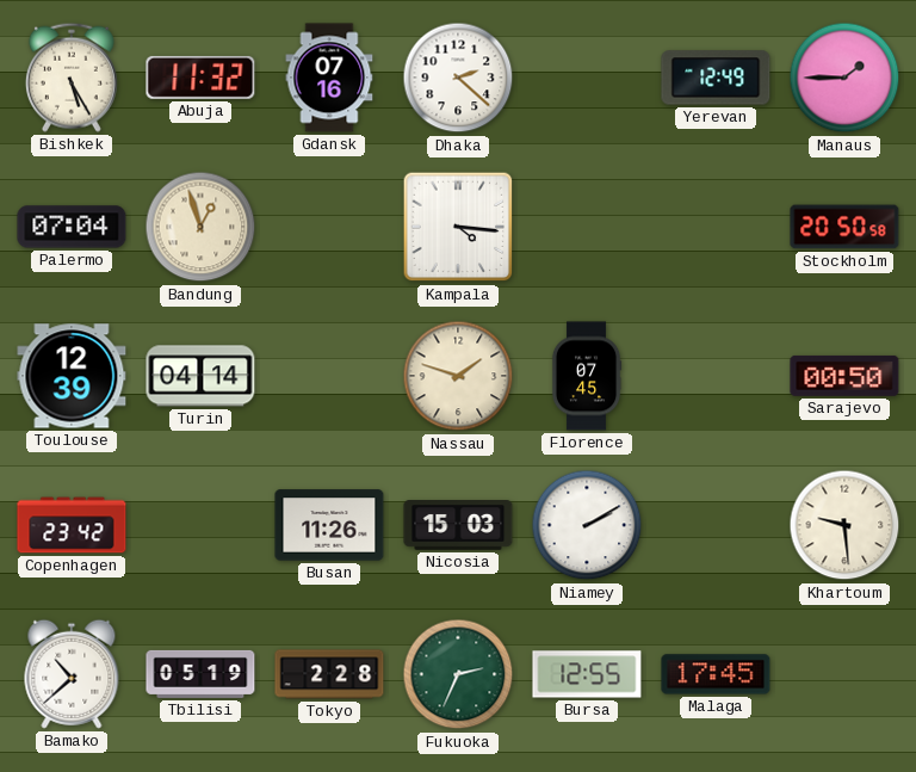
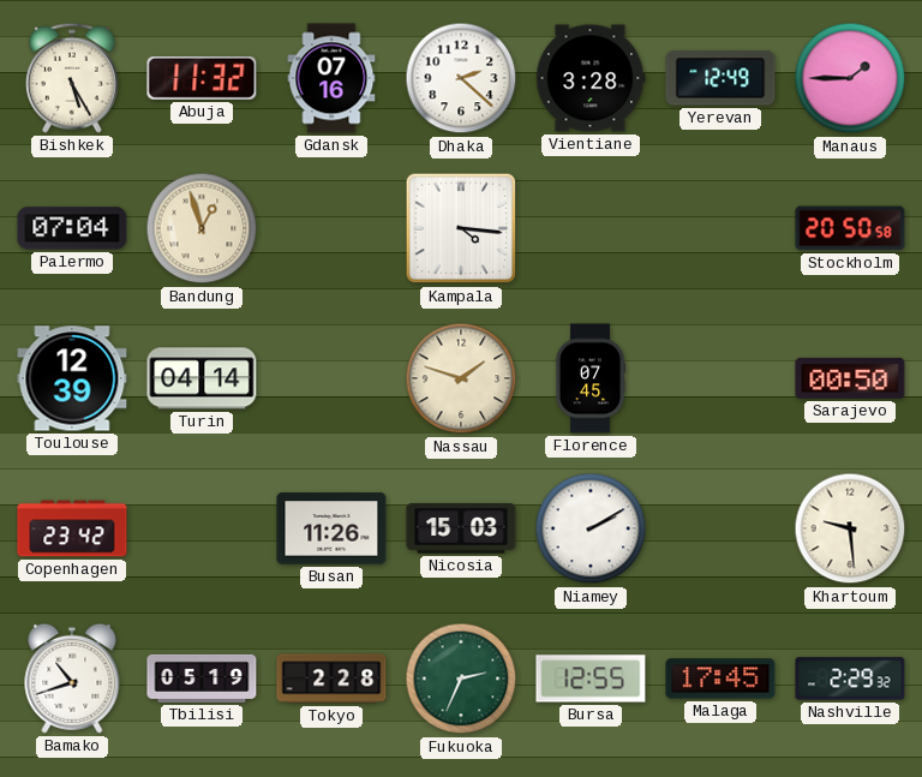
Vientiane: none -> 3:28 (591, 78)
Bamako: 10:38 -> 10:42 (72, 679)
Nashville: none -> 2:29 (850, 679)
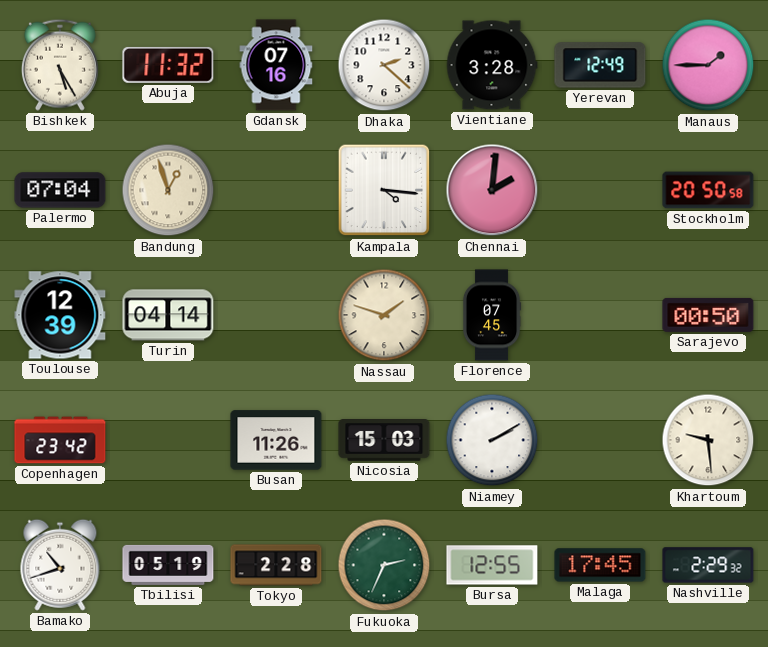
Chennai: none -> 2:01 (492, 190)
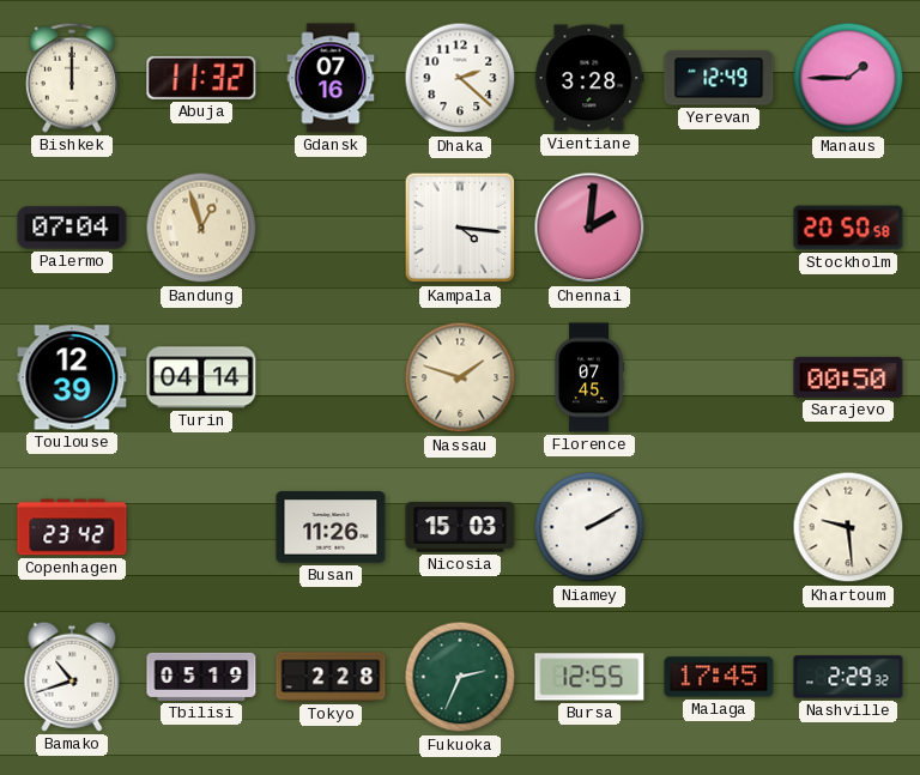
Bishkek: 5:25 -> 12:00 (72, 78)
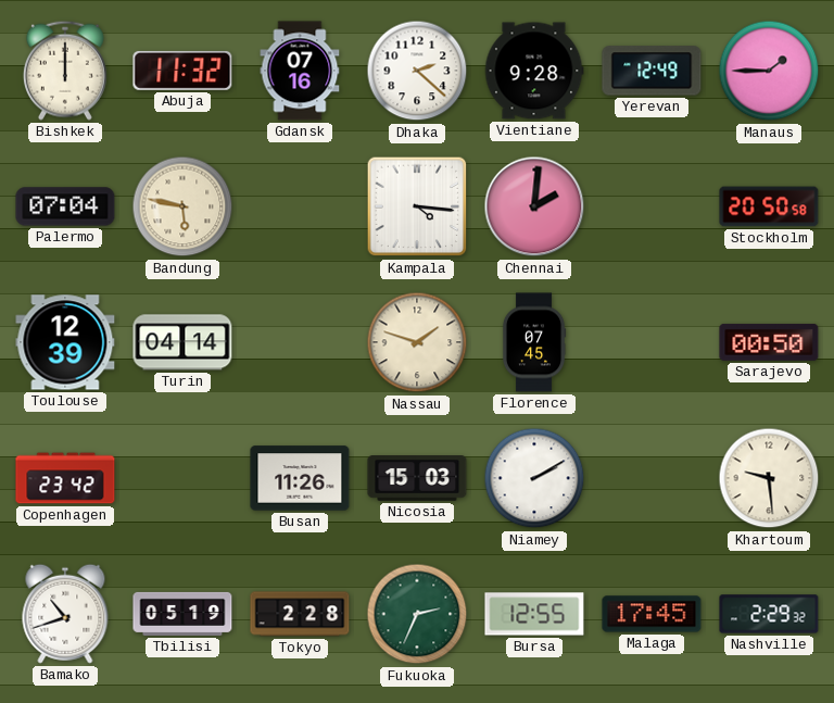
Vientiane: 3:28 -> 9:28 (534, 71)
Bandung: 12:57 -> 5:47 (182, 206)
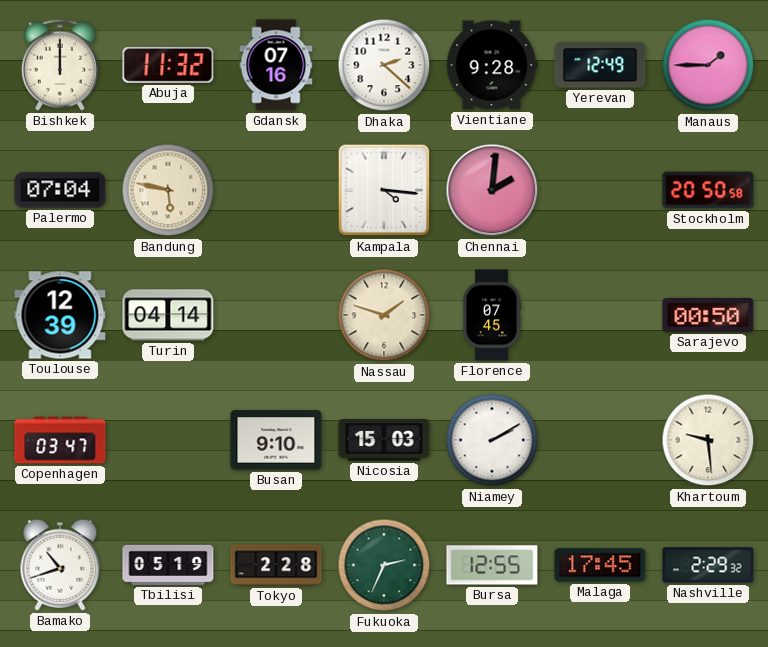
Copenhagen: 23:42 -> 03:47 (60, 440)
Busan: 11:26 -> 9:10 (276, 440)
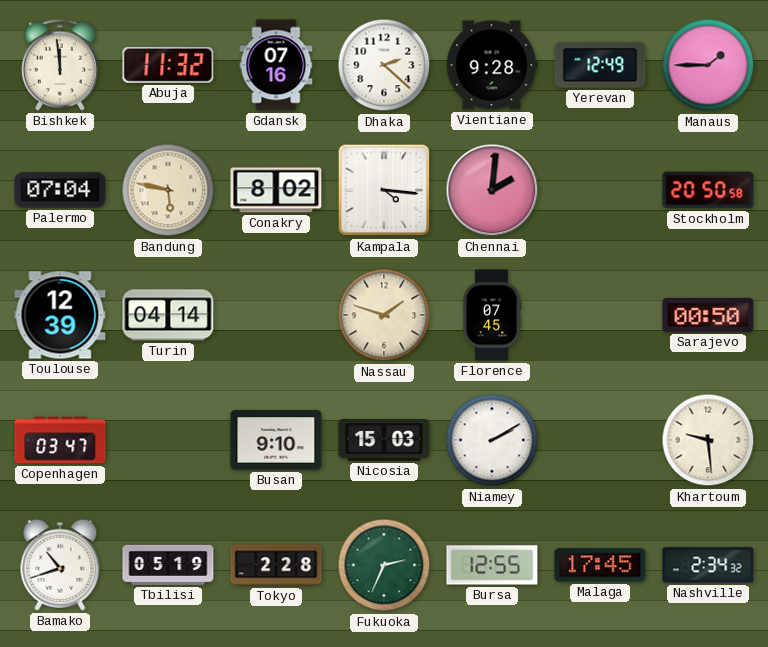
Bishkek: 12:00 -> 11:59 (60, 65)
Conakry: none -> 8:02 (276, 190)
Nashville: 2:29 -> 2:34 (708, 565)
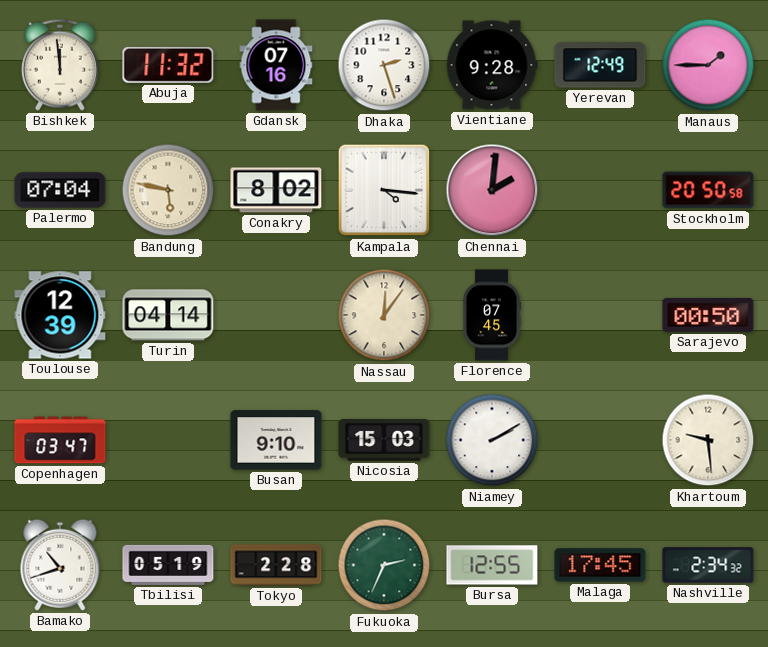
Dhaka: 2:22 -> 2:27 (384, 65)
Nassau: 1:48 -> 12:06 (384, 315)
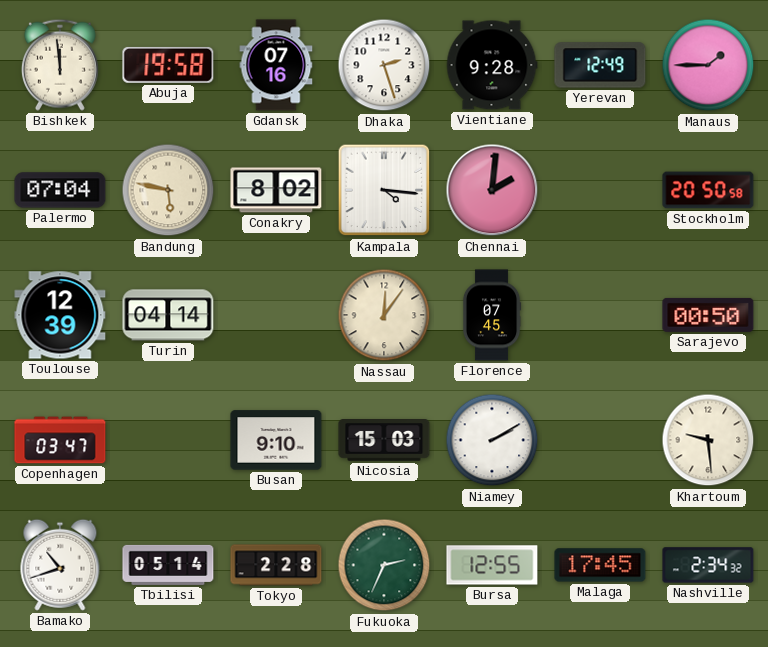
Abuja: 11:32 -> 19:58 (168, 65)
Tbilisi: 05:19 -> 05:14 (168, 565)
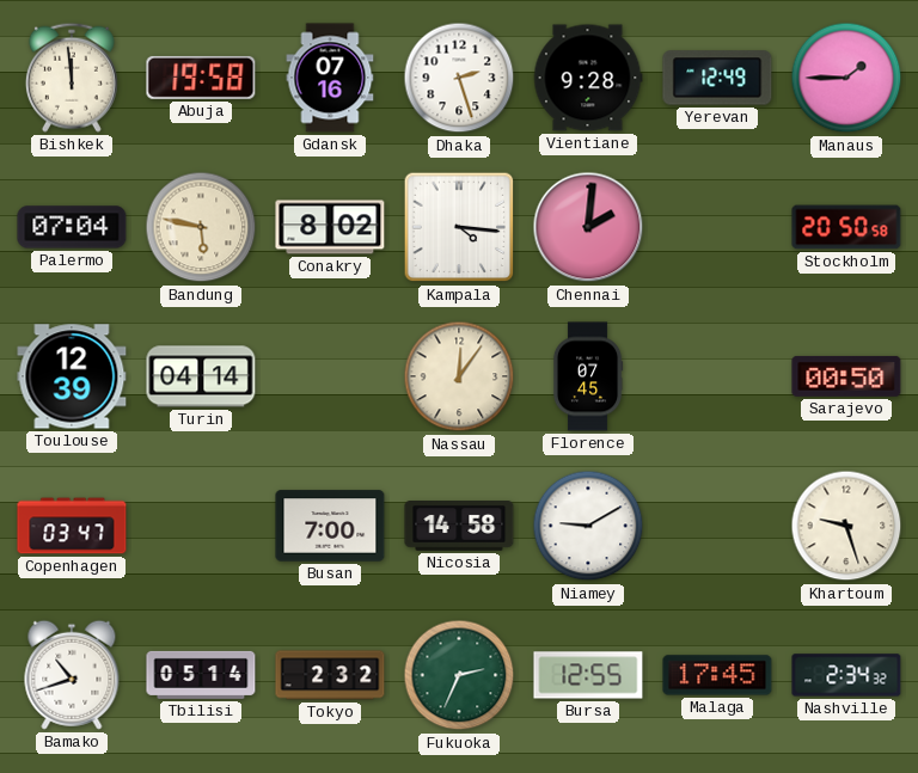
Busan: 9:10 -> 7:00 (330, 526)
Nicosia: 15:03 -> 14:58 (459, 527)
Niamey: 2:10 -> 9:10 (588, 526)
Khartoum: 9:29 -> 9:27 (846, 526)
Tokyo: 2:28 -> 2:32 (330, 675)
